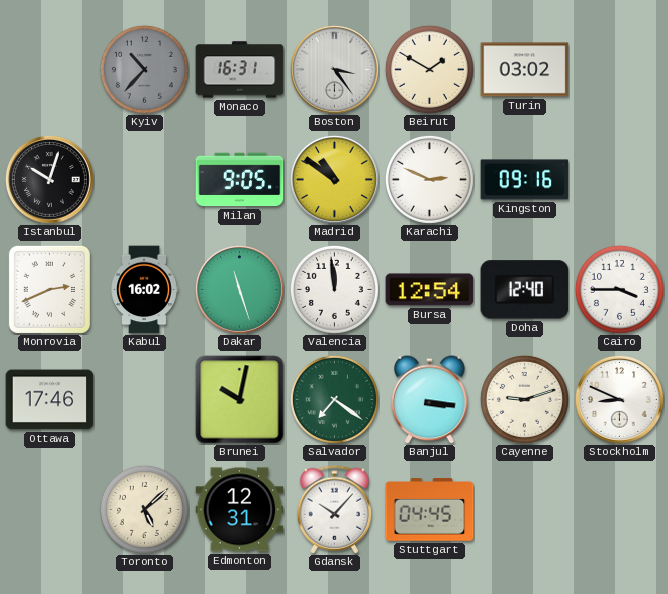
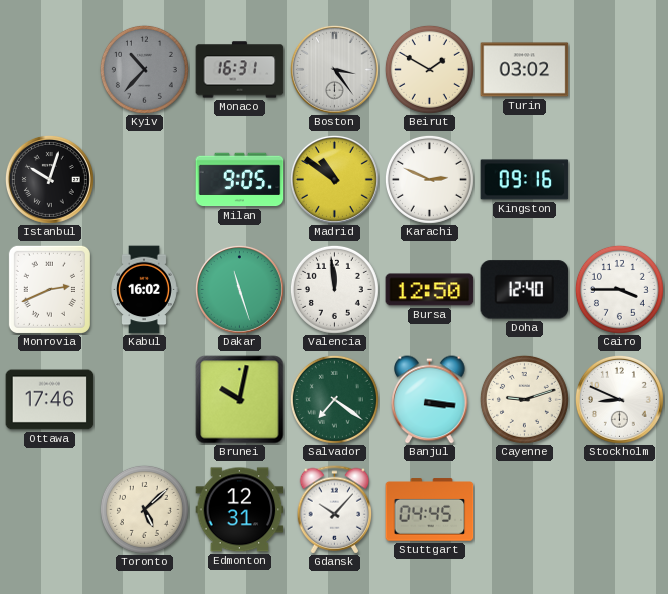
Bursa: 12:54 -> 12:50 (430, 290)
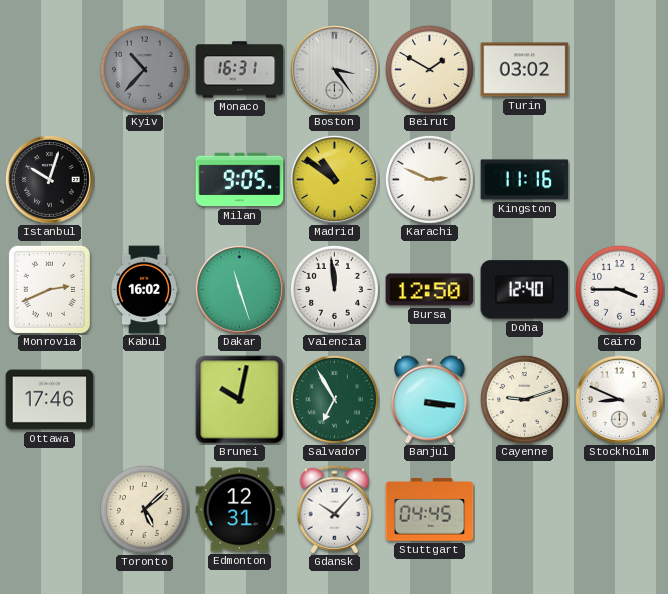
Kingston: 09:16 -> 11:16 (525, 180)
Salvador: 7:21 -> 6:55 (334, 399)
